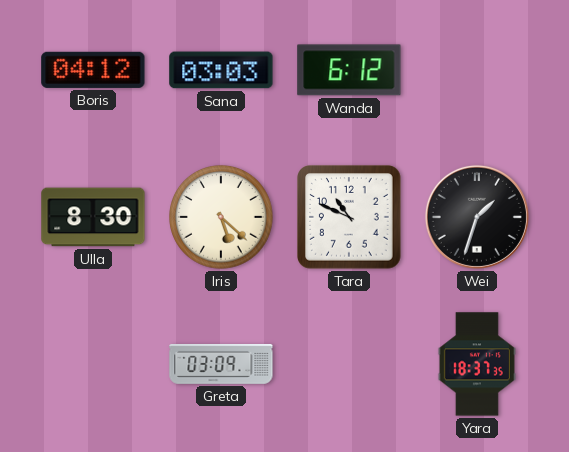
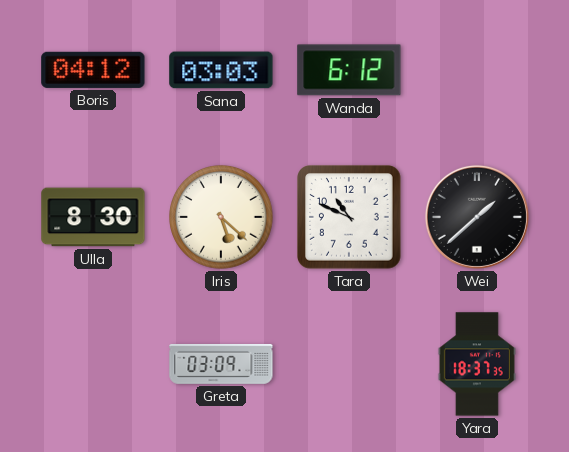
Wei: 1:33 -> 1:38 (477, 217)
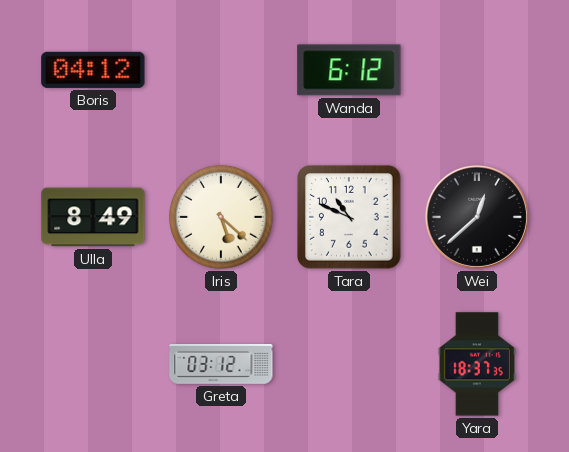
Sana: 03:03 -> none (221, 70)
Ulla: 8:30 -> 8:49 (93, 217)
Wei: 1:38 -> 12:38 (477, 217)
Greta: 03:09 -> 03:12 (221, 364)
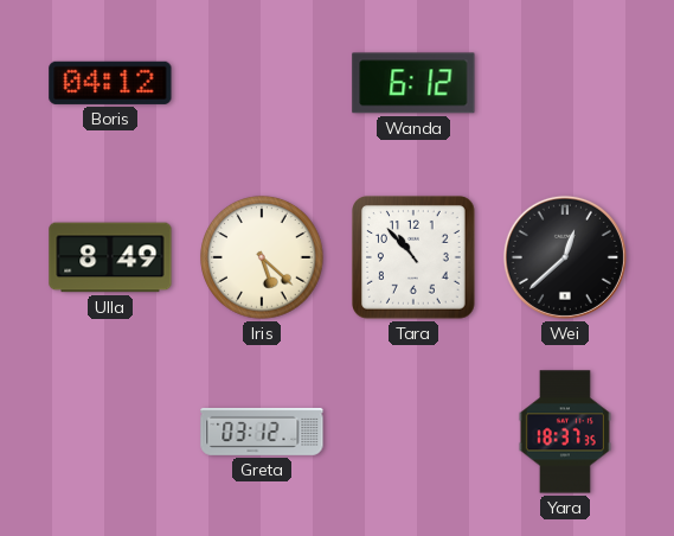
Tara: 10:49 -> 10:53 (415, 259)
